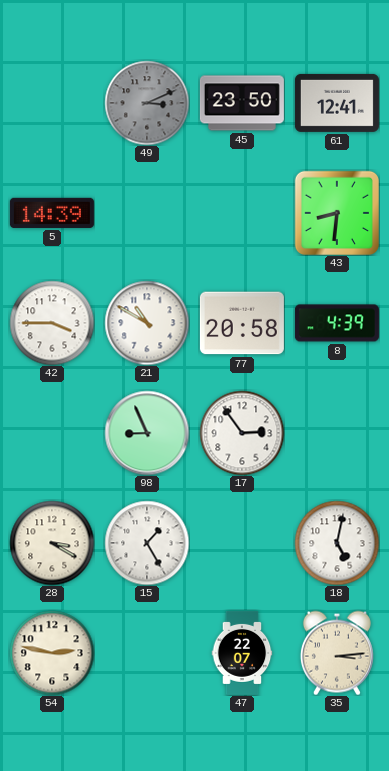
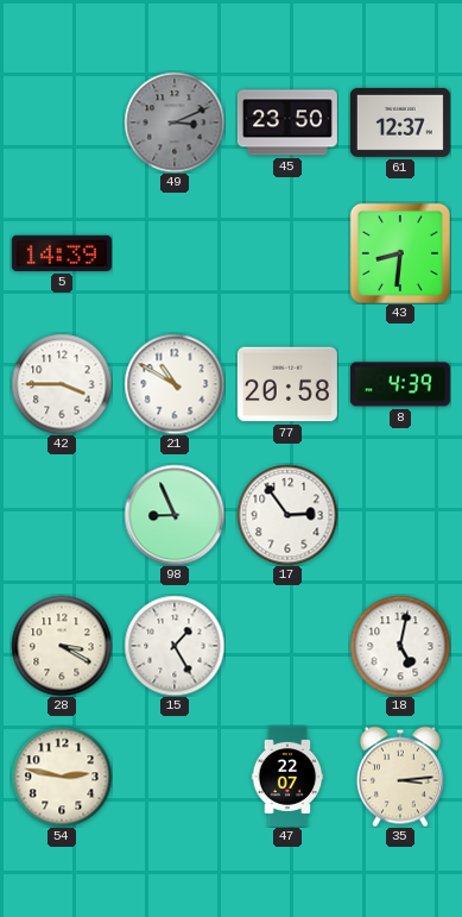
61: 12:41 -> 12:37 (400, 123)
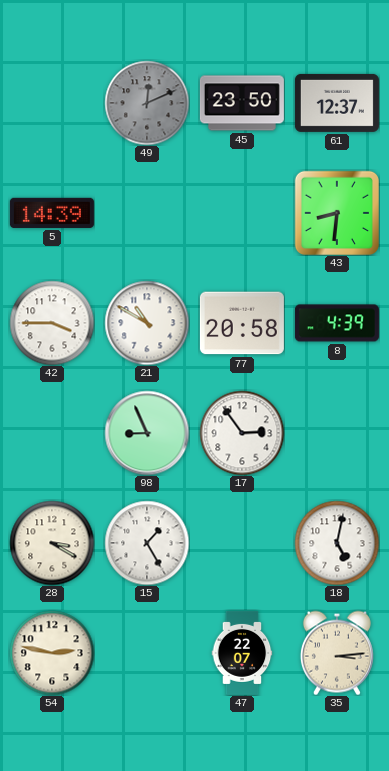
49: 3:11 -> 12:11 (147, 103)
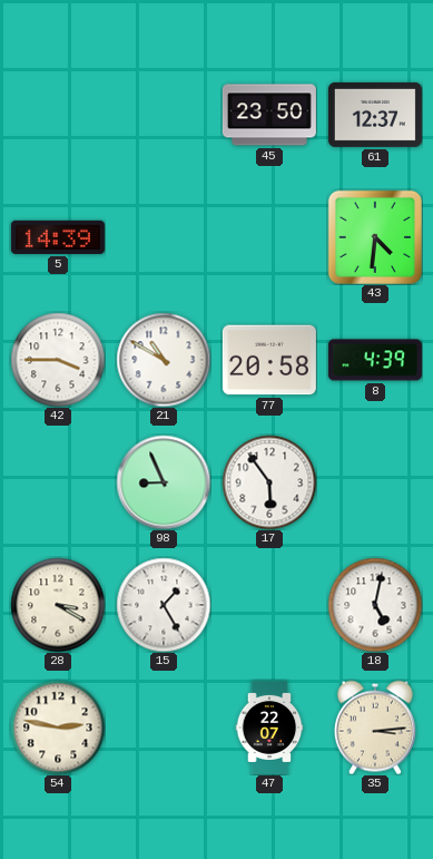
49: 12:11 -> none (147, 103)
43: 8:31 -> 4:31 (374, 236)
17: 2:54 -> 5:54 (269, 482)
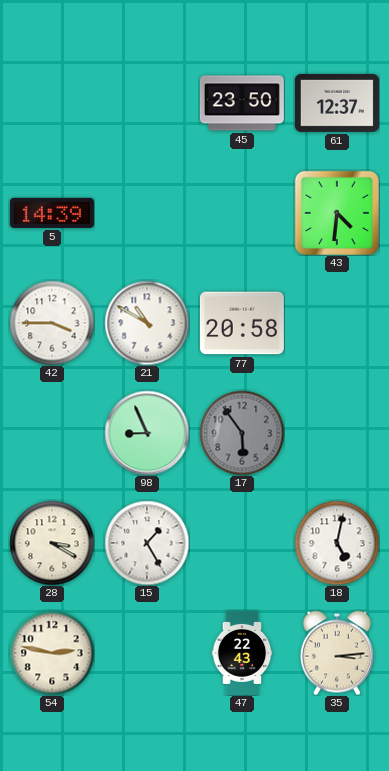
8: 4:39 -> none (375, 360)
17 dial: white -> grey (242, 433)
47: 22:07 -> 22:43 (242, 653)
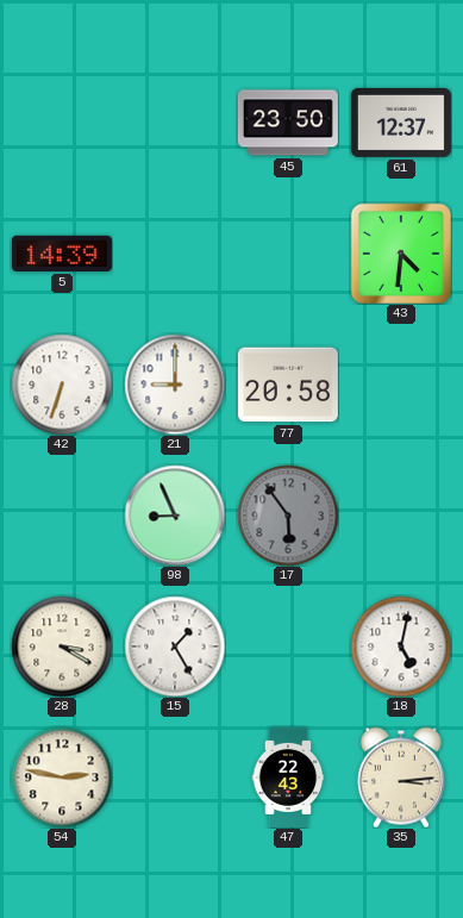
42: 3:45 -> 6:33 (62, 385)
21: 10:50 -> 9:00 (175, 385)
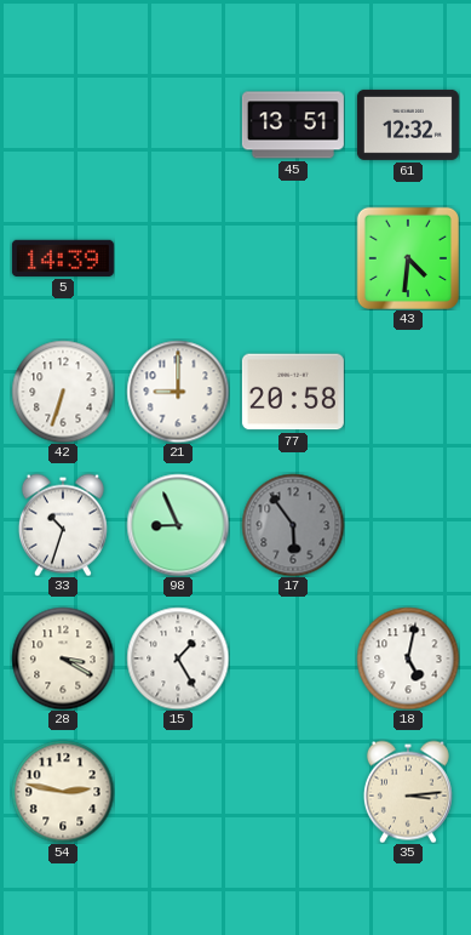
45: 23:50 -> 13:51 (293, 125)
61: 12:37 -> 12:32 (408, 125)
33: none -> 10:33 (63, 525)
47: 22:43 -> none (288, 778)
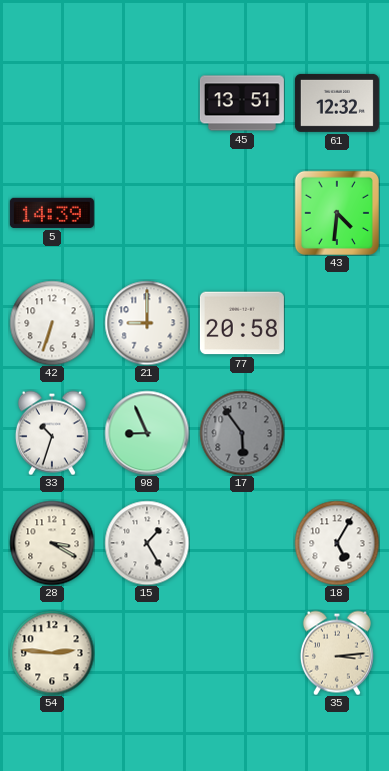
18: 5:02 -> 5:05 (337, 543)
54: 2:47 -> 2:46 (52, 653)
